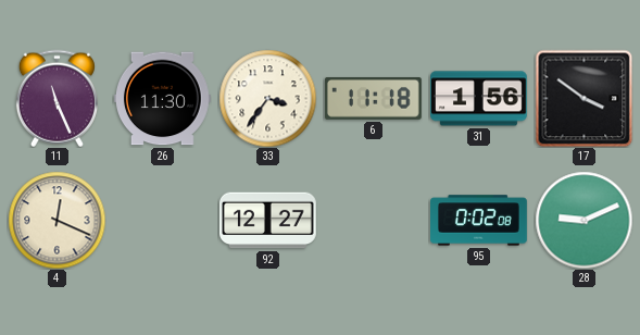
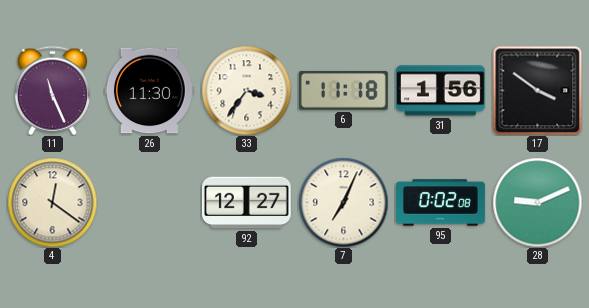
4: 12:19 -> 12:21 (52, 202)
7: none -> 7:04 (343, 202)
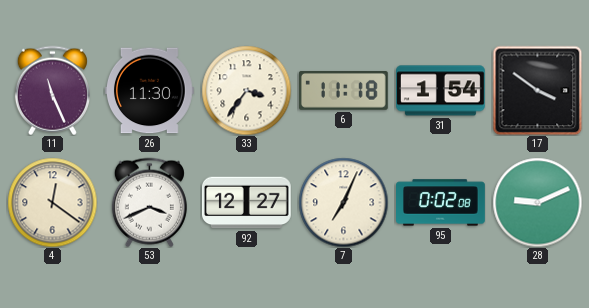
31: 1:56 -> 1:54 (441, 91)
53: none -> 3:41 (149, 202)
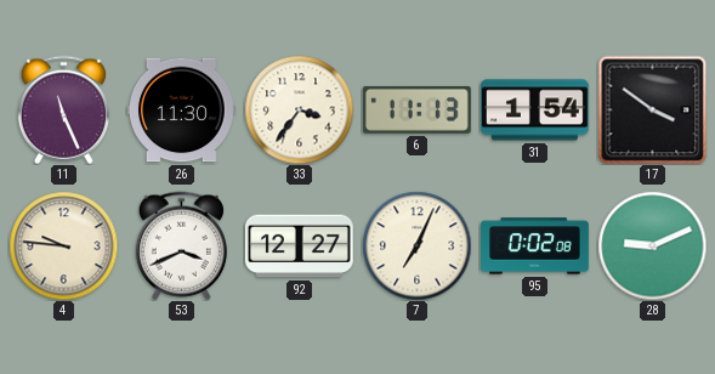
6: 11:18 -> 11:13 (416, 110)
4: 12:21 -> 9:46 (63, 245)
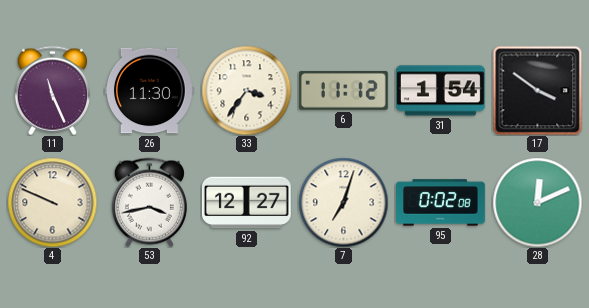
6: 11:13 -> 11:12 (343, 91)
4: 9:46 -> 9:49 (52, 202)
53: 3:41 -> 3:43 (149, 202)
7: 7:04 -> 7:03 (343, 202)
28: 9:11 -> 12:11 (537, 202)
